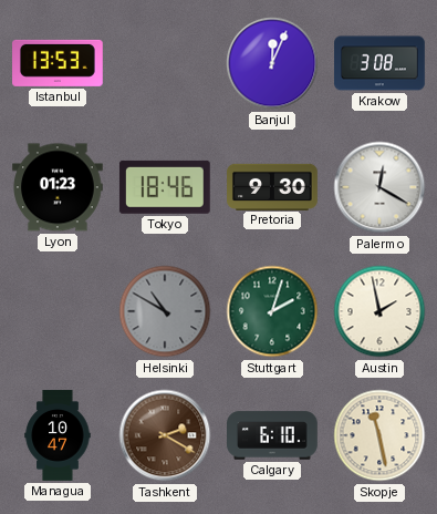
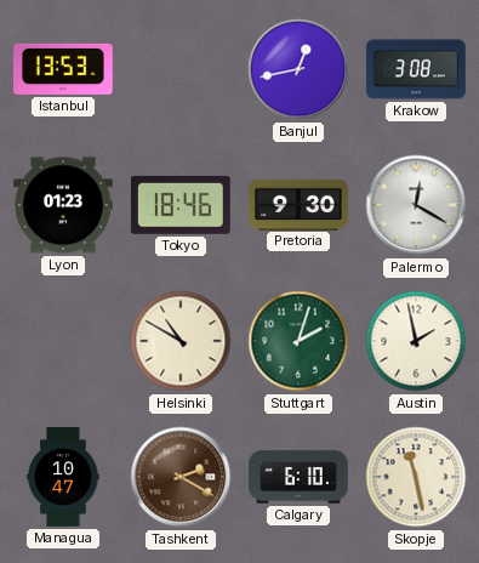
Banjul: 12:04 -> 12:43 (298, 69)
Helsinki dial: grey -> cream (181, 341)
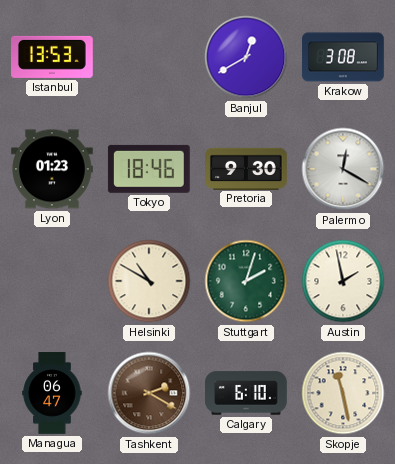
Banjul: 12:43 -> 12:40 (246, 57)
Managua: 10:47 -> 06:47 (52, 393)
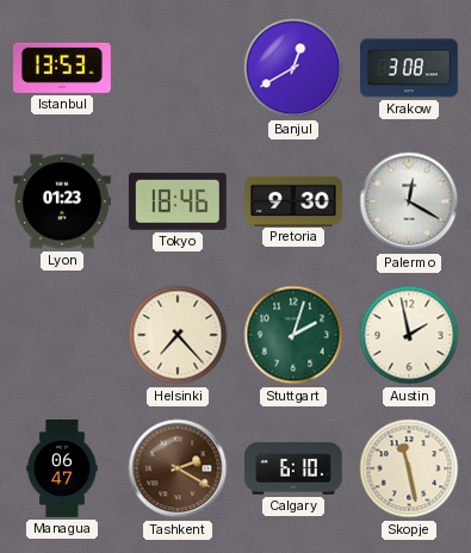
Helsinki: 10:50 -> 7:23 (178, 335)
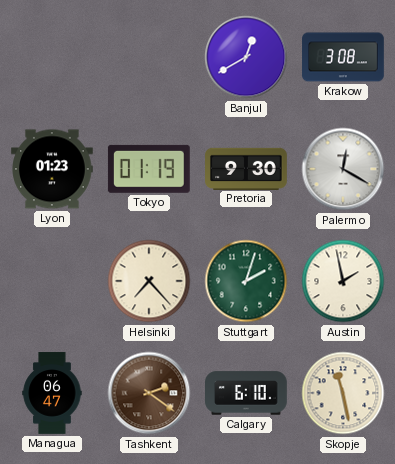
Istanbul: 13:53 -> none (63, 68)
Tokyo: 18:46 -> 01:19 (149, 169)
Tashkent: 2:20 -> 2:21 (149, 393)
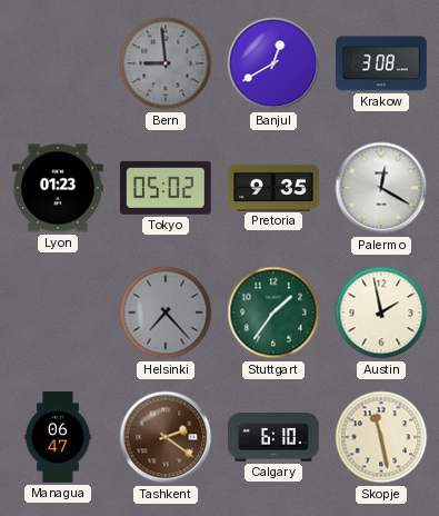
Bern: none -> 8:59 (166, 63)
Tokyo: 01:19 -> 05:02 (166, 188)
Pretoria: 9:30 -> 9:35 (273, 187)
Helsinki dial: cream -> grey (166, 312)
Stuttgart: 2:03 -> 1:36 (273, 312)
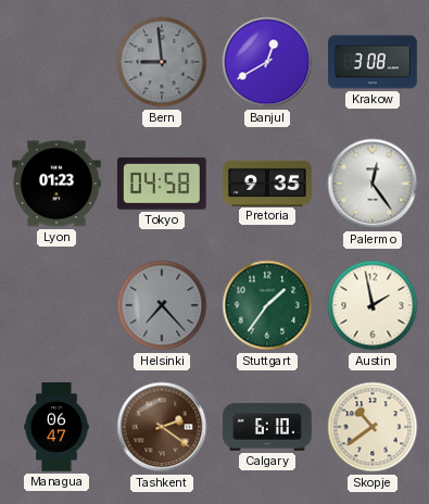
Tokyo: 05:02 -> 04:58 (162, 184)
Palermo: 12:20 -> 12:24 (373, 184)
Skopje: 11:28 -> 10:39 (373, 427)
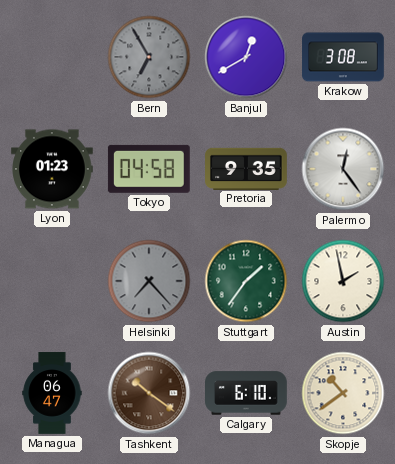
Bern: 8:59 -> 6:55 (149, 57)
Tashkent: 2:21 -> 10:21 (149, 393)
